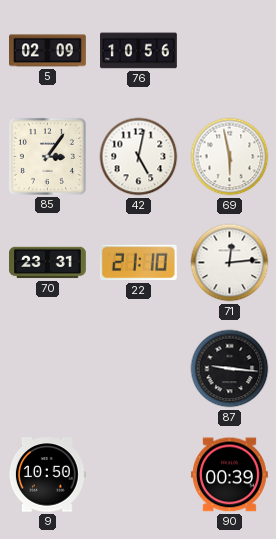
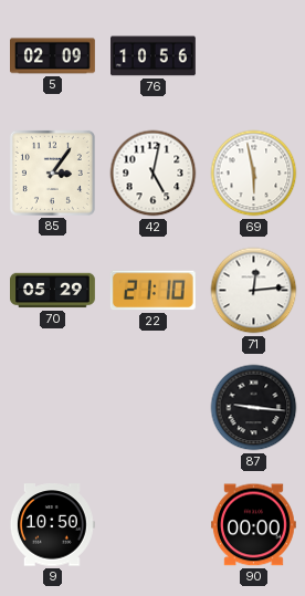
70: 23:31 -> 05:29 (53, 291)
90: 00:39 -> 00:00 (253, 525)
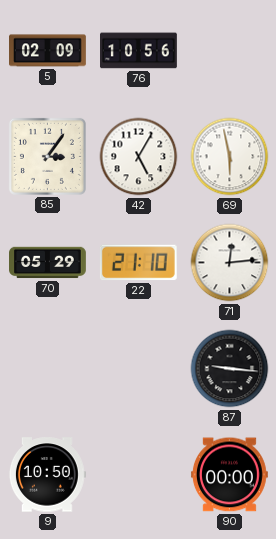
42: 5:02 -> 5:05 (139, 157)
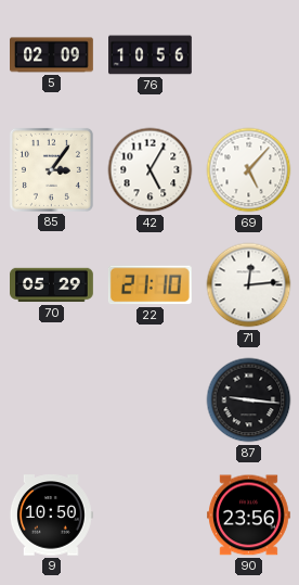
69: 5:58 -> 5:07 (249, 170)
90: 00:00 -> 23:56 (248, 516)
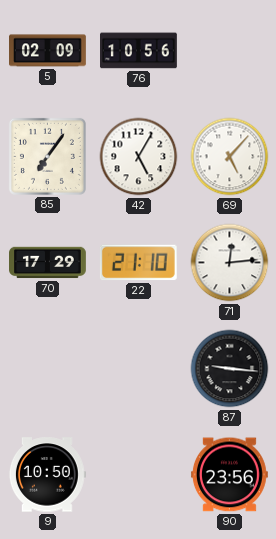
85: 3:06 -> 7:06 (47, 156)
70: 05:29 -> 17:29 (48, 263)
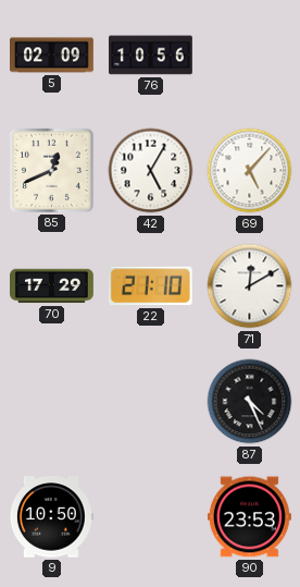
85: 7:06 -> 12:41 (51, 170)
71: 12:14 -> 12:10 (250, 286)
87: 9:16 -> 4:26 (250, 402)
90: 23:56 -> 23:53 (249, 517)
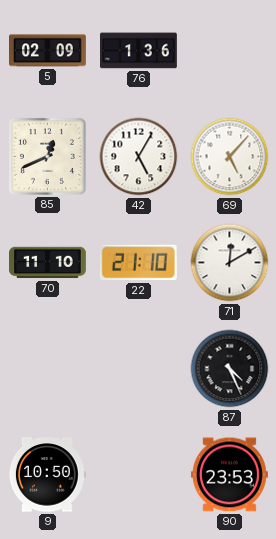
76: 10:56 -> 1:36 (139, 51)
70: 17:29 -> 11:10 (48, 263)
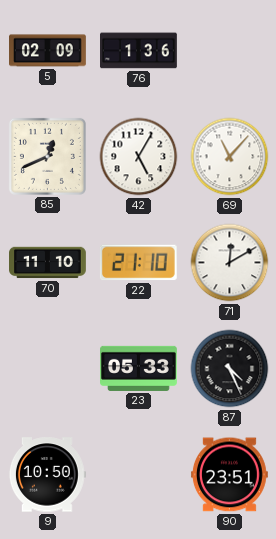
69: 5:07 -> 11:07 (230, 157)
23: none -> 05:33 (139, 368)
90: 23:53 -> 23:51 (229, 475)
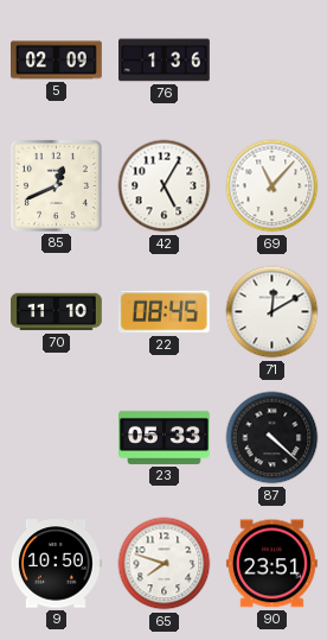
22: 21:10 -> 08:45 (163, 312)
87: 4:26 -> 4:22 (272, 438)
65: none -> 7:48 (165, 564)
